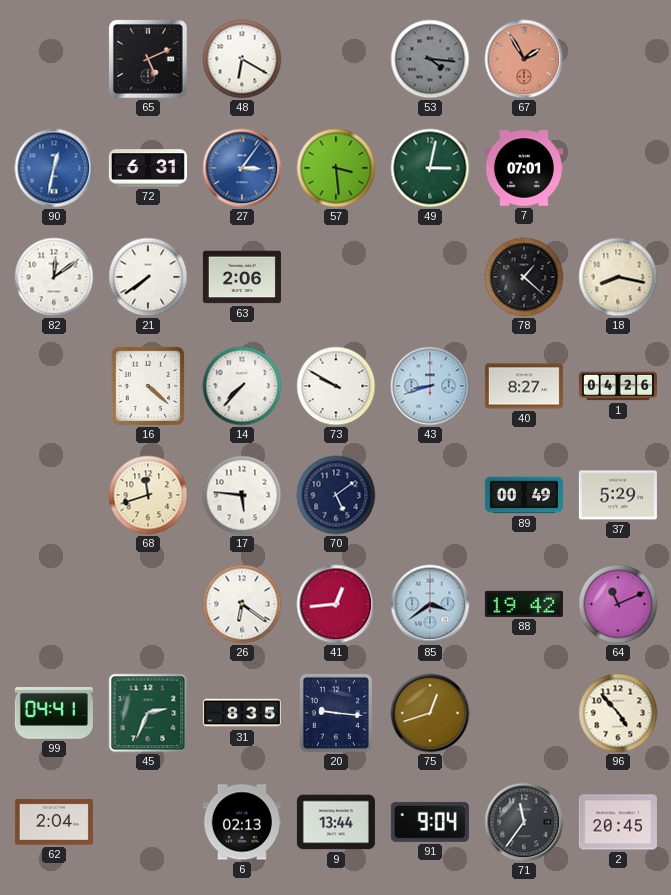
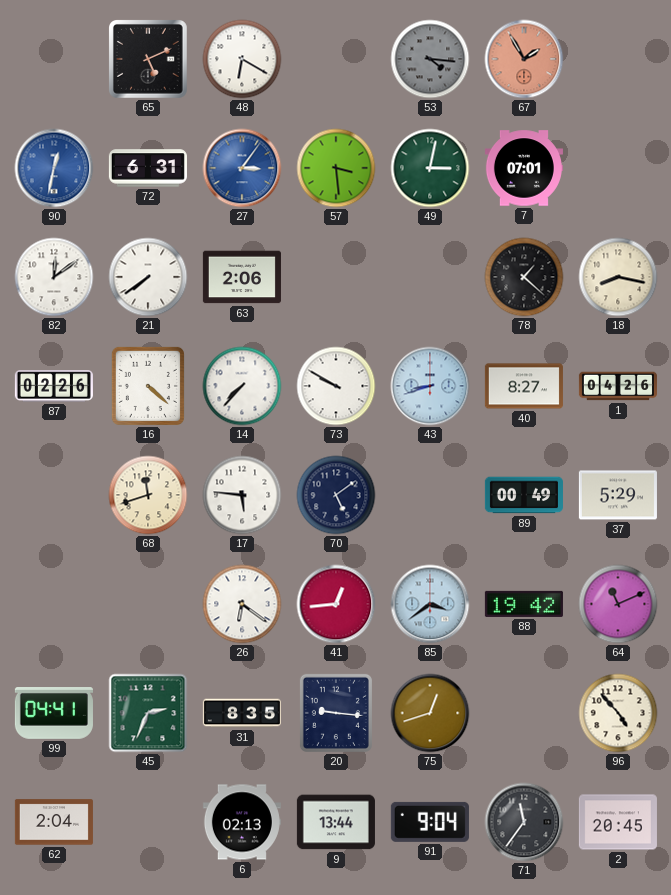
87: none -> 02:26 (54, 386)
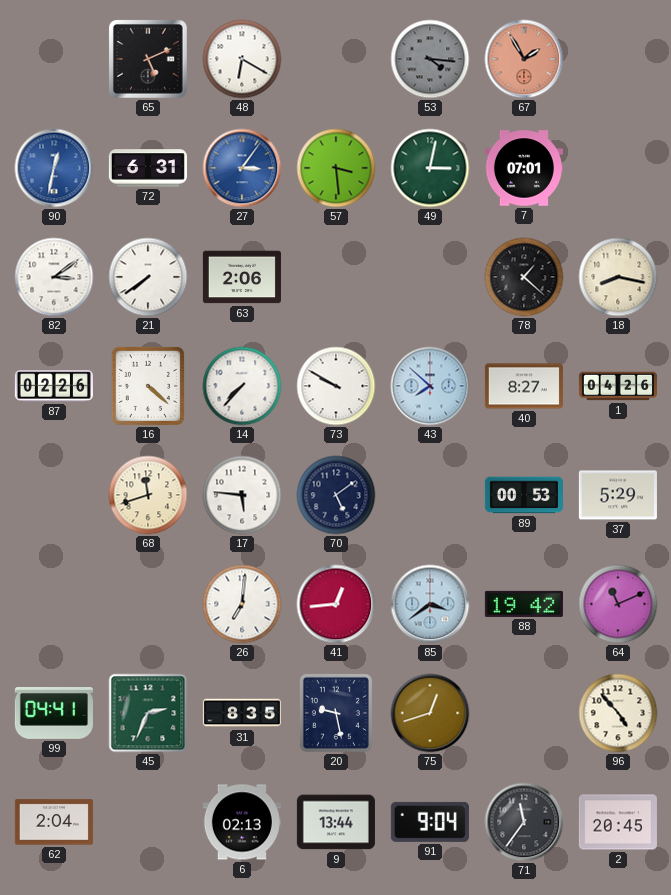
82: 12:09 -> 3:09 (54, 277)
43: 8:42 -> 7:52 (430, 386)
89: 00:49 -> 00:53 (524, 495)
26: 6:21 -> 7:01 (242, 604)
20: 9:16 -> 9:28 (336, 713)
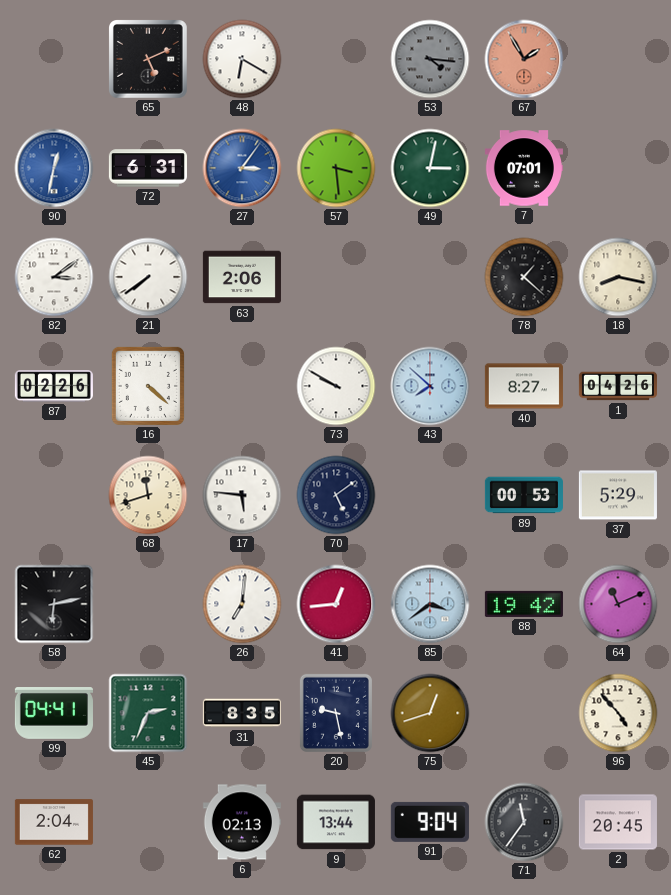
14: 7:37 -> none (242, 386)
58: none -> 6:13 (54, 604)
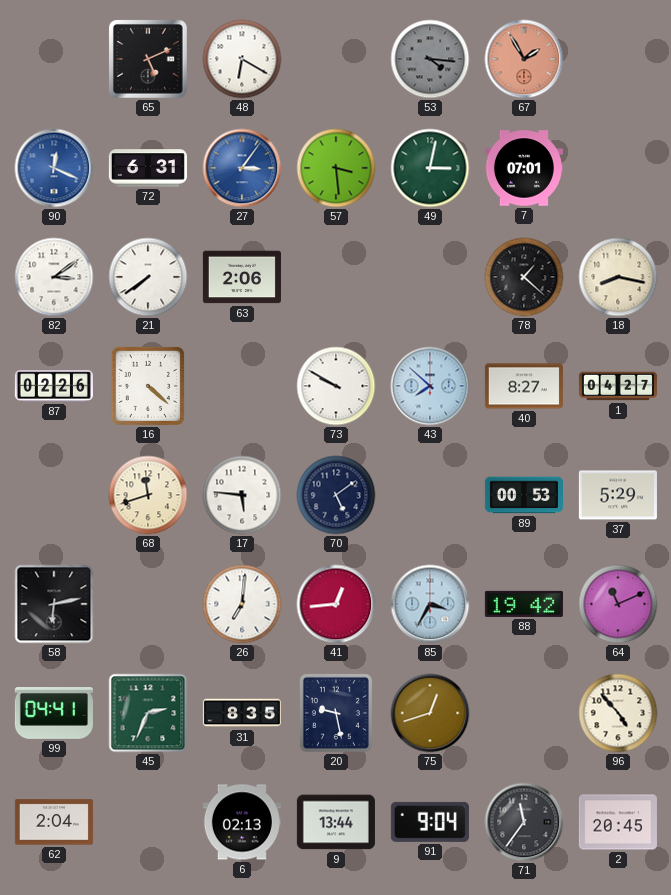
90: 12:32 -> 12:19 (54, 168)
1: 04:26 -> 04:27 (618, 386)
85: 3:39 -> 3:35 (430, 604)
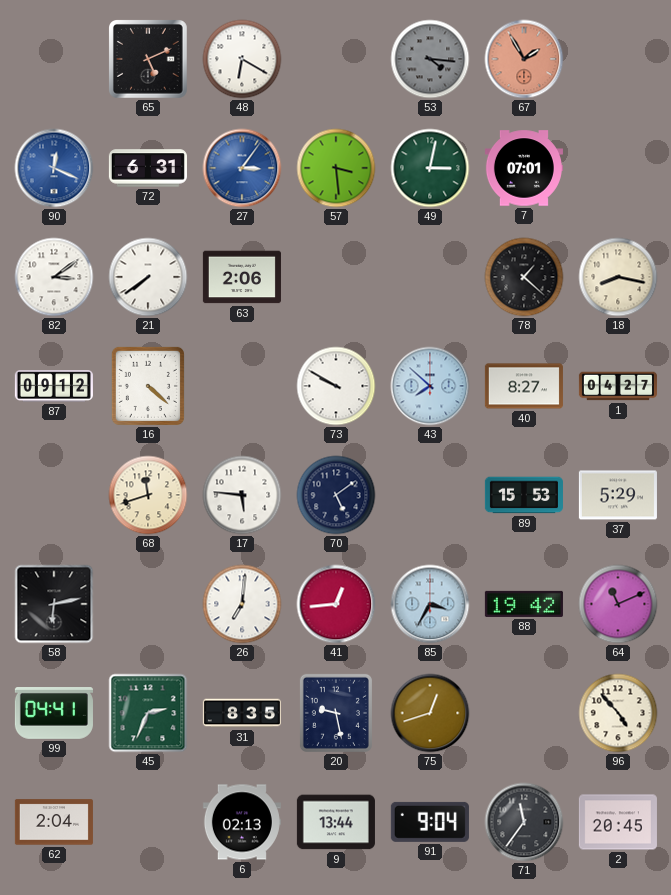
87: 02:26 -> 09:12 (54, 386)
89: 00:53 -> 15:53 (524, 495)
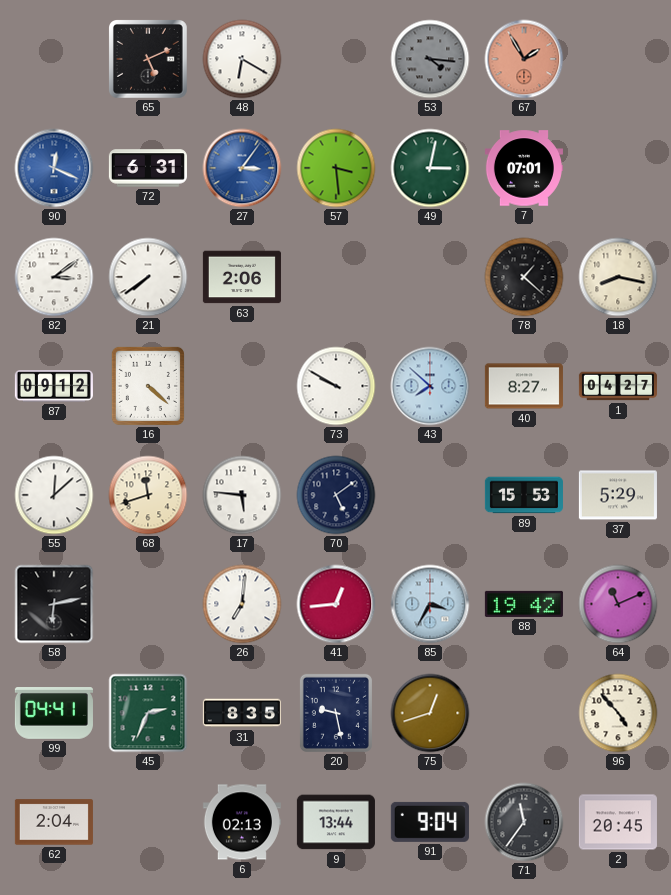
55: none -> 12:08 (54, 495)
